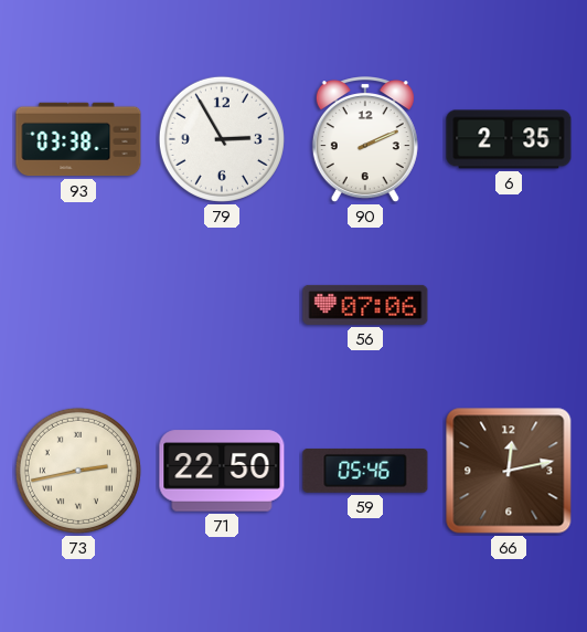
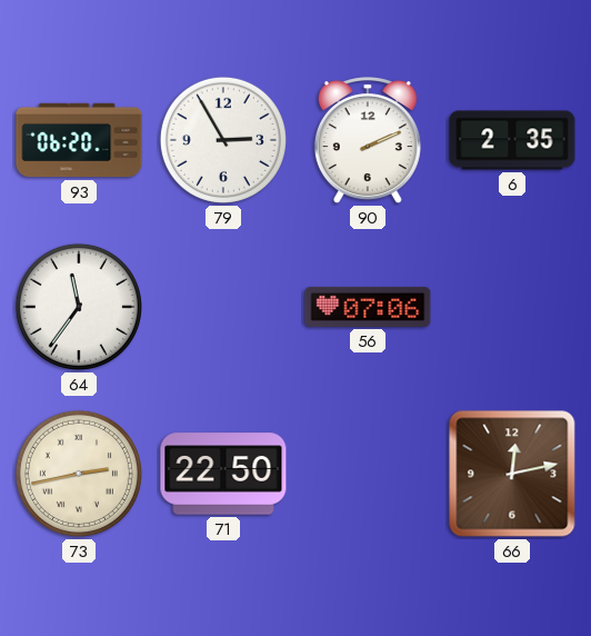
93: 03:38 -> 06:20 (79, 140)
64: none -> 11:36 (79, 307)
59: 05:46 -> none (365, 471)
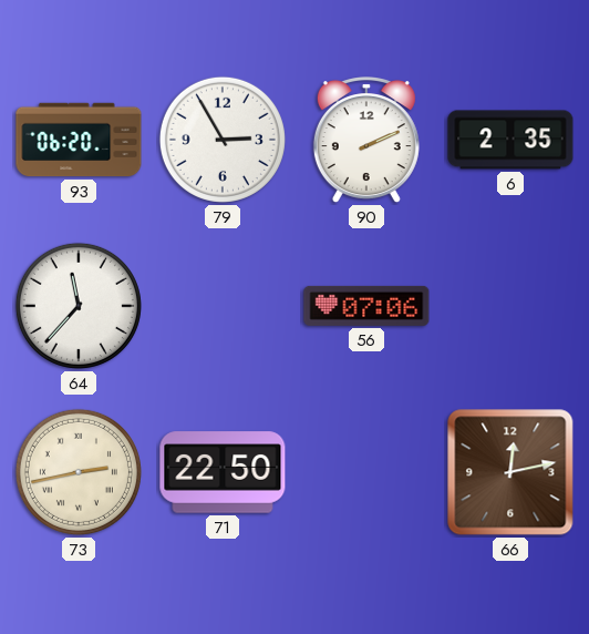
64: 11:36 -> 11:37 (79, 306)
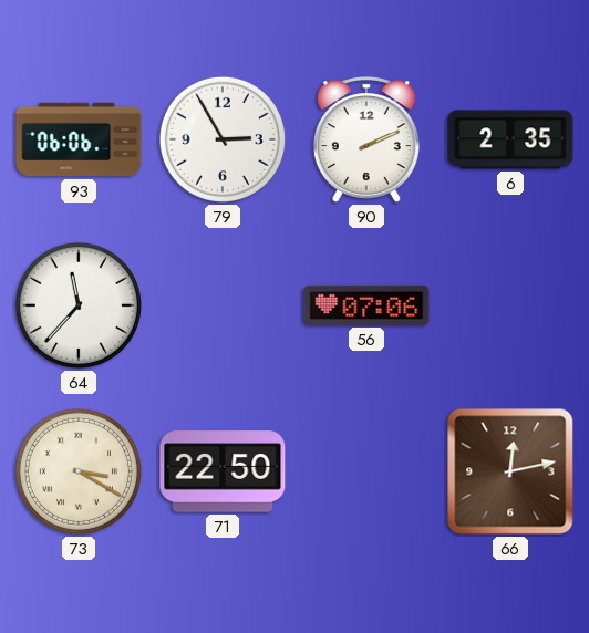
93: 06:20 -> 06:06 (79, 139)
73: 2:43 -> 3:20 (79, 471)
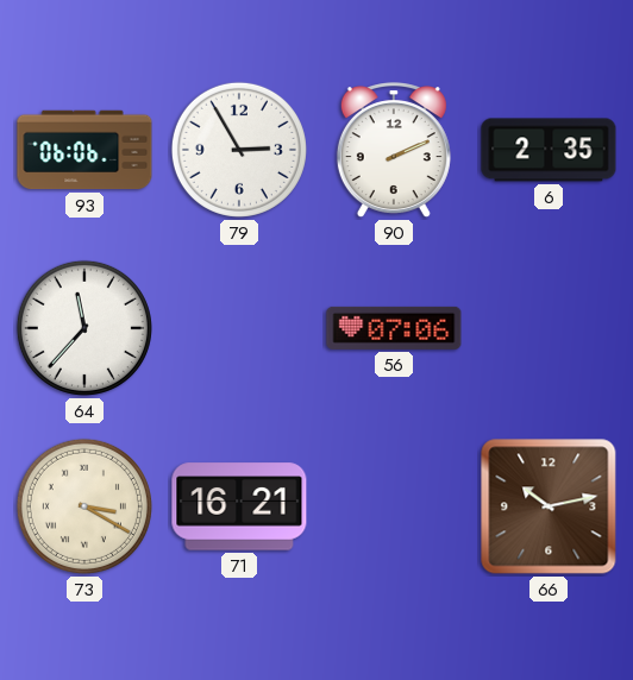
71: 22:50 -> 16:21 (239, 506)
66: 12:13 -> 10:13 (549, 506)
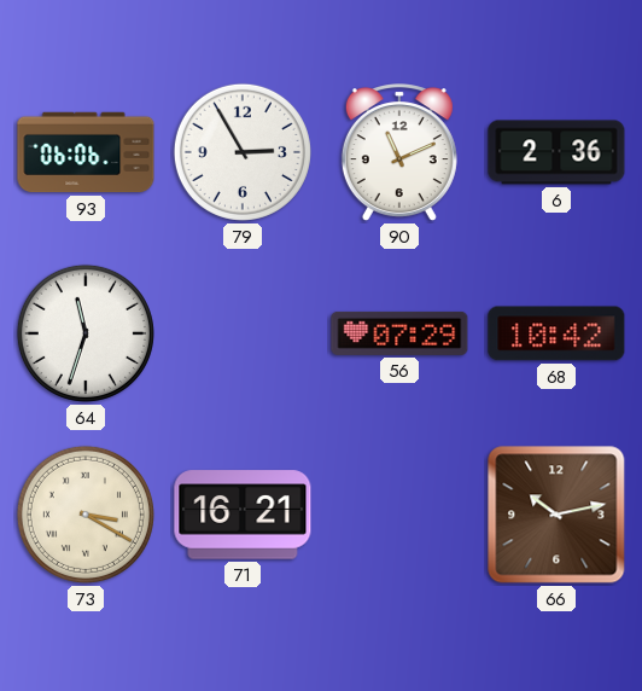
90: 2:11 -> 11:11 (399, 153)
6: 2:35 -> 2:36 (556, 152)
64: 11:37 -> 11:33 (86, 333)
56: 07:06 -> 07:29 (399, 333)
68: none -> 10:42 (556, 333)
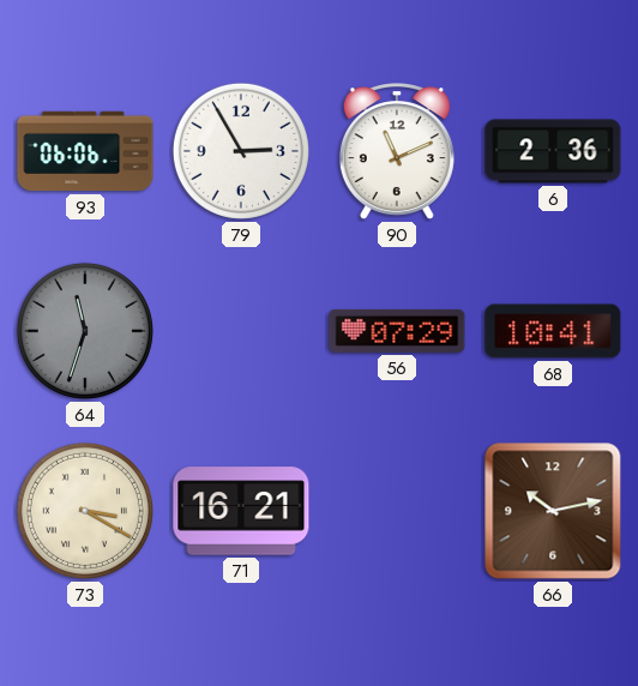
64 dial: white -> grey (85, 331)
68: 10:42 -> 10:41 (553, 331)
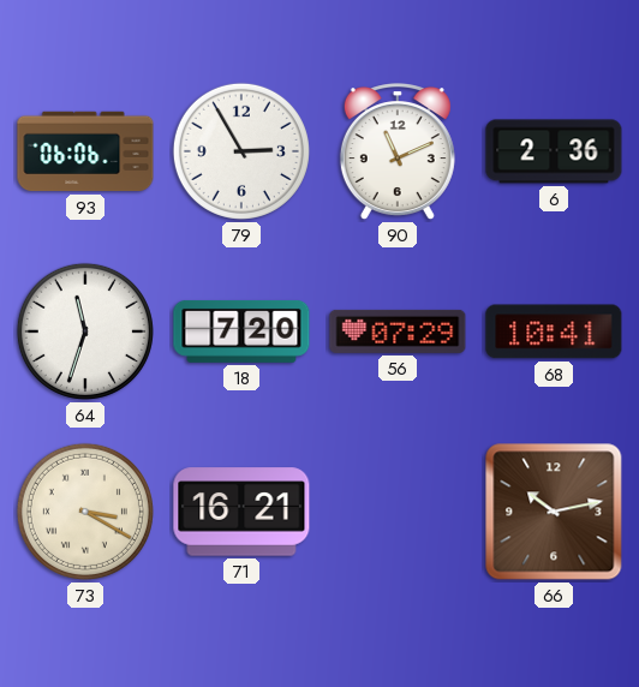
64 dial: grey -> white (85, 331)
18: none -> 7:20 (241, 331)
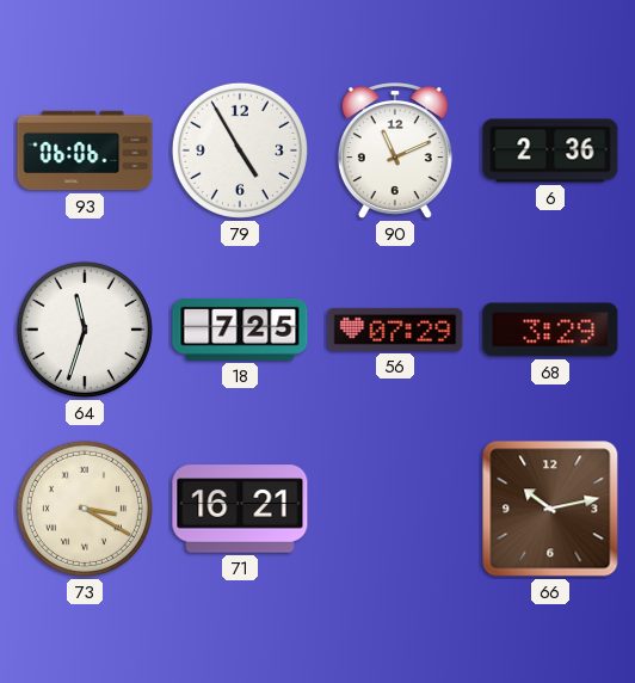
79: 2:55 -> 4:55 (240, 150)
18: 7:20 -> 7:25 (240, 330)
68: 10:41 -> 3:29 (550, 330)
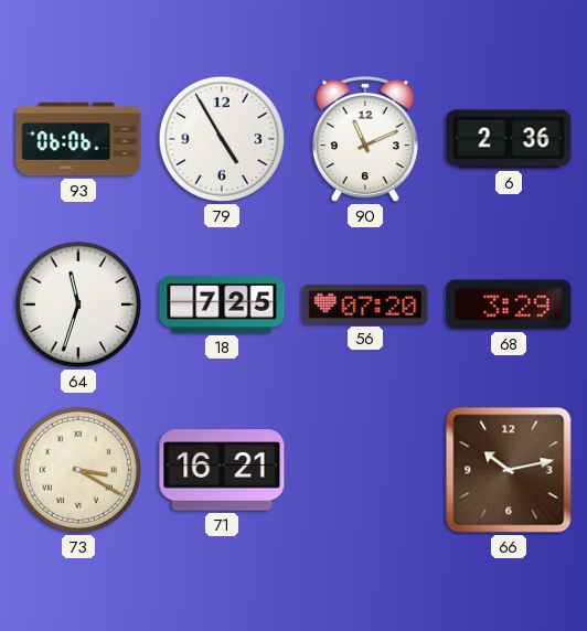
56: 07:29 -> 07:20 (365, 304)
